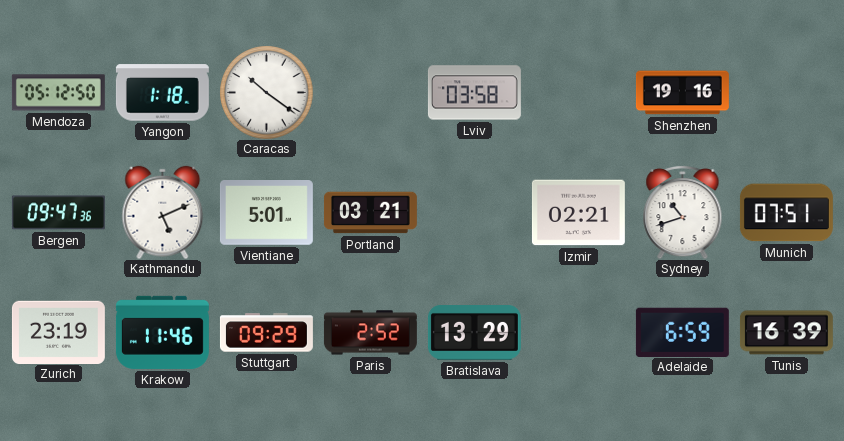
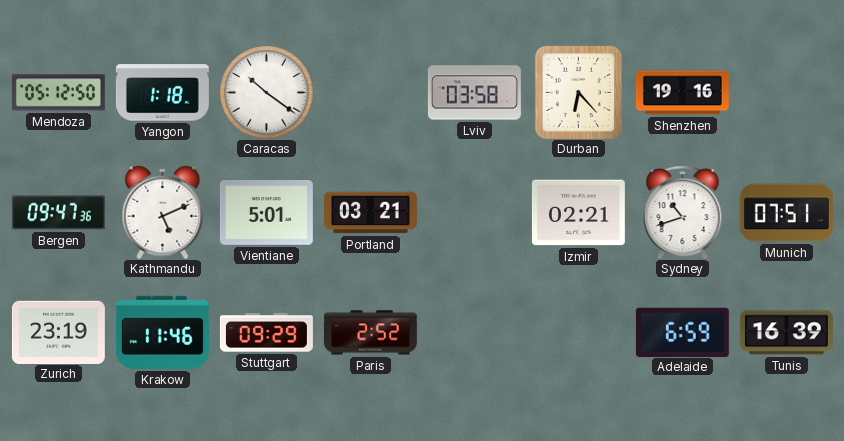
Durban: none -> 6:23 (578, 92)
Bratislava: 13:29 -> none (474, 333)
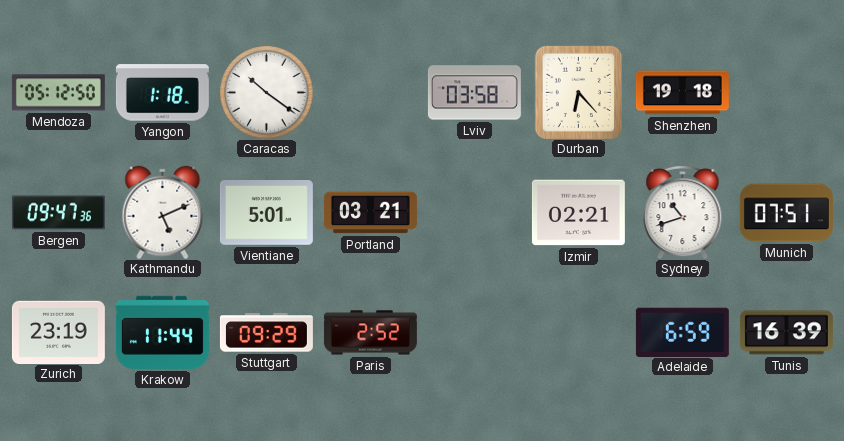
Shenzhen: 19:16 -> 19:18 (682, 93)
Krakow: 11:46 -> 11:44 (162, 332)
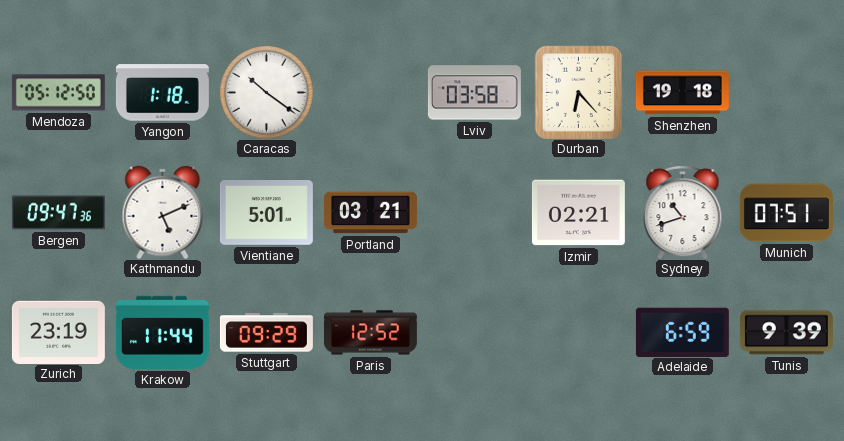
Paris: 2:52 -> 12:52 (370, 333)
Tunis: 16:39 -> 9:39 (786, 333)
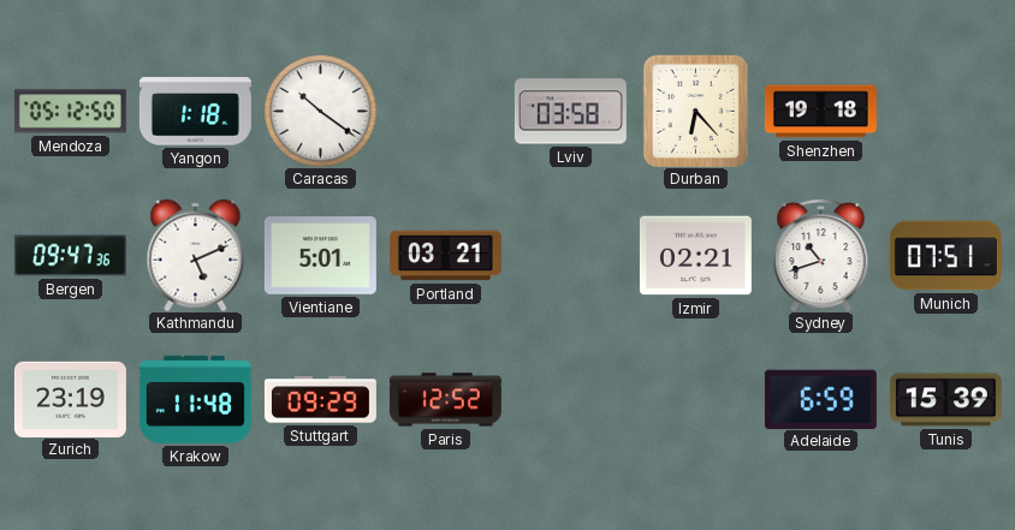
Krakow: 11:44 -> 11:48 (195, 399)
Tunis: 9:39 -> 15:39 (945, 400)
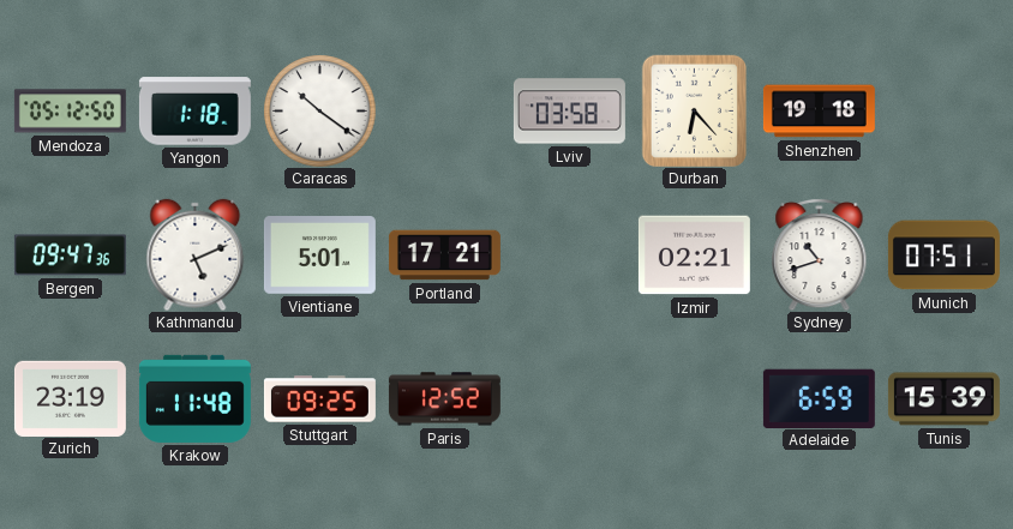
Portland: 03:21 -> 17:21 (444, 256)
Stuttgart: 09:29 -> 09:25 (319, 399)
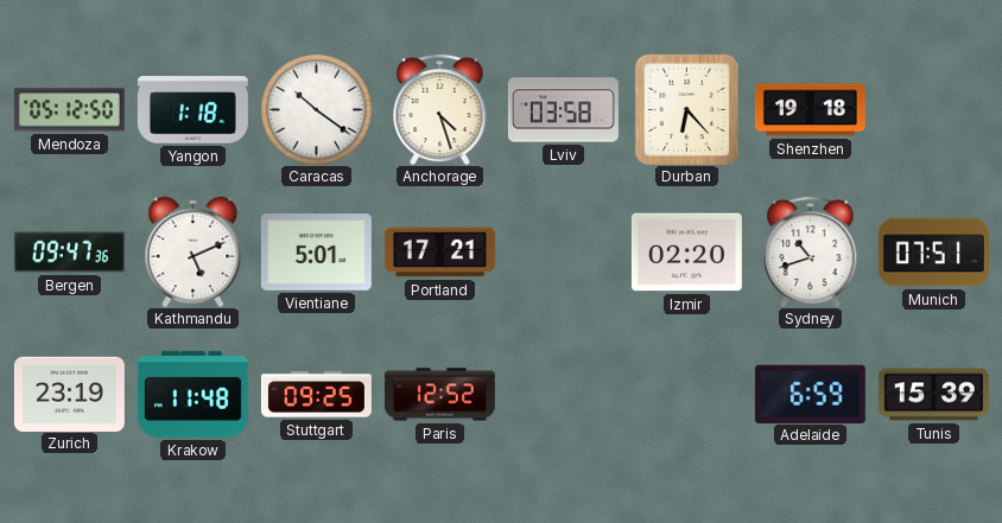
Anchorage: none -> 4:27 (440, 109)
Izmir: 02:21 -> 02:20 (686, 253)
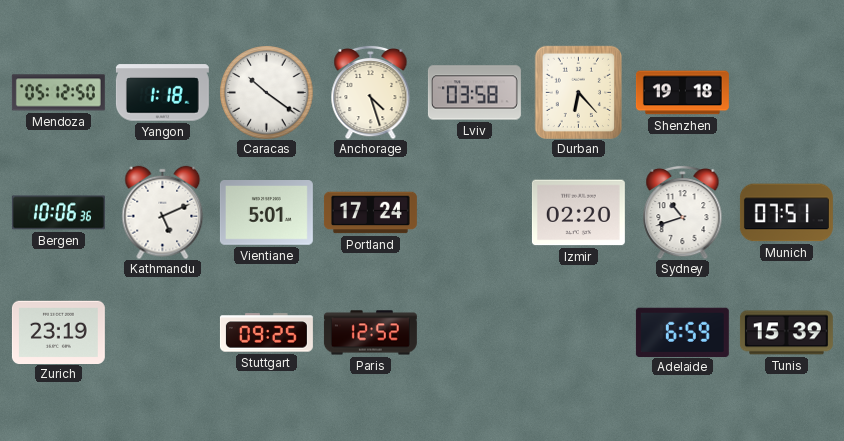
Bergen: 09:47 -> 10:06 (58, 213)
Portland: 17:21 -> 17:24 (370, 213)
Krakow: 11:48 -> none (192, 394)
